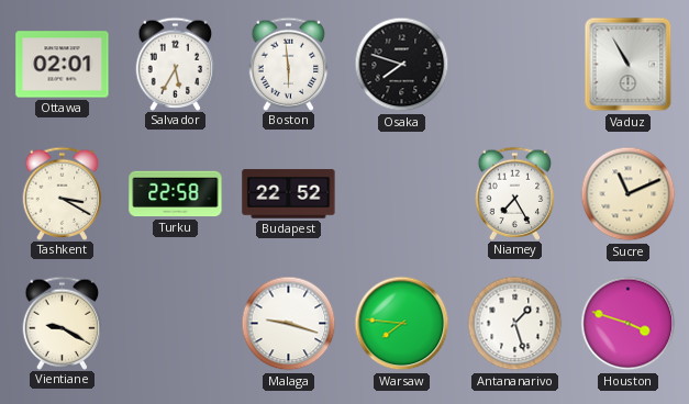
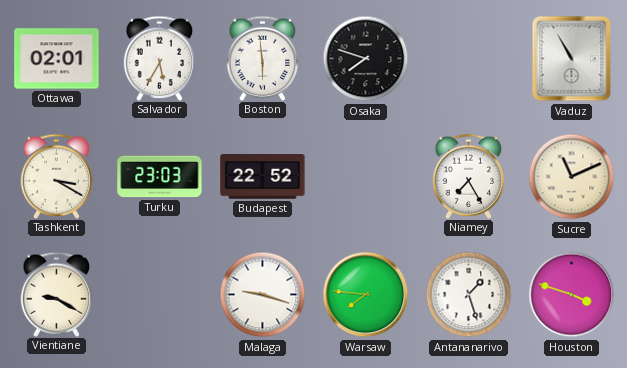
Turku: 22:58 -> 23:03 (160, 177)
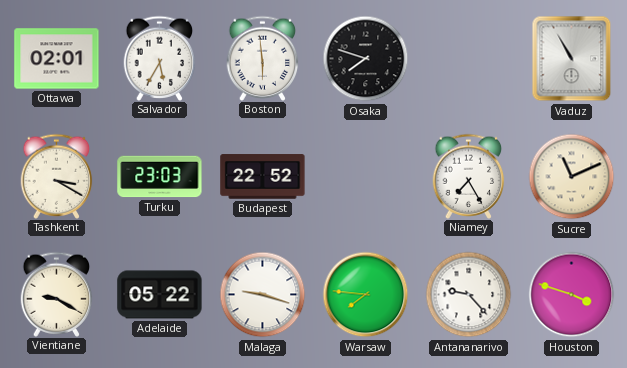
Adelaide: none -> 05:22 (160, 295)
Antananarivo: 1:27 -> 9:23 (469, 295)
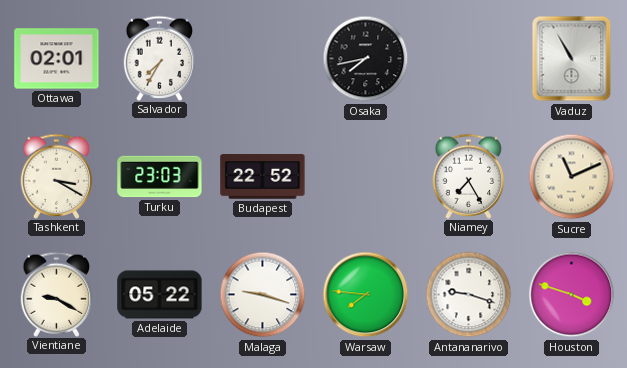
Salvador: 5:35 -> 7:35 (160, 58)
Boston: 5:59 -> none (263, 58)
Osaka: 7:48 -> 7:43 (366, 59)
Antananarivo: 9:23 -> 9:18 (469, 295)
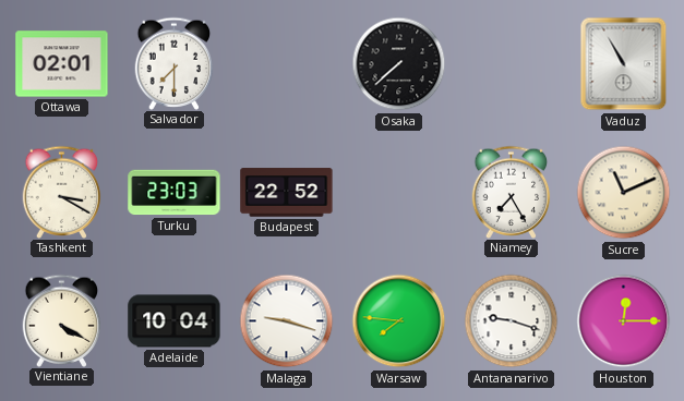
Salvador: 7:35 -> 7:30 (175, 63)
Osaka: 7:43 -> 7:38 (399, 64)
Vientiane: 9:20 -> 4:20 (62, 320)
Adelaide: 05:22 -> 10:04 (175, 321)
Houston: 3:48 -> 12:15 (624, 321)
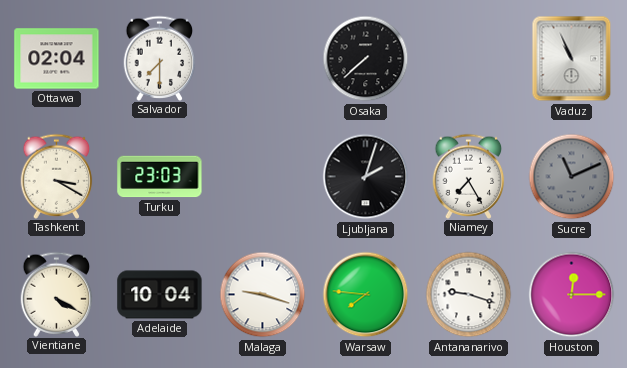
Ottawa: 02:01 -> 02:04 (57, 59)
Vaduz: 10:55 -> 10:56 (572, 59)
Budapest: 22:52 -> none (287, 193)
Ljubljana: none -> 2:03 (366, 177)
Sucre dial: cream -> grey (572, 177)
